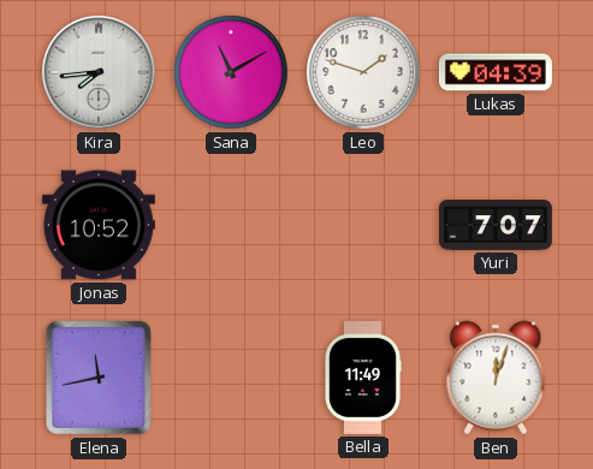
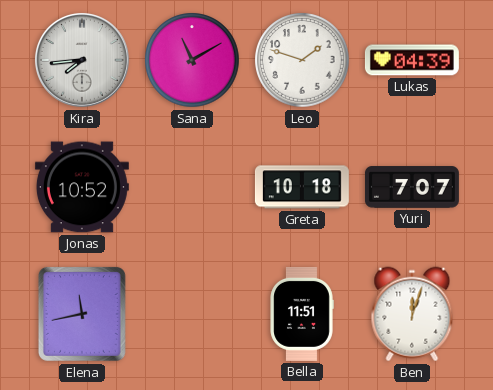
Greta: none -> 10:18 (302, 187)
Bella: 11:49 -> 11:51 (302, 314)
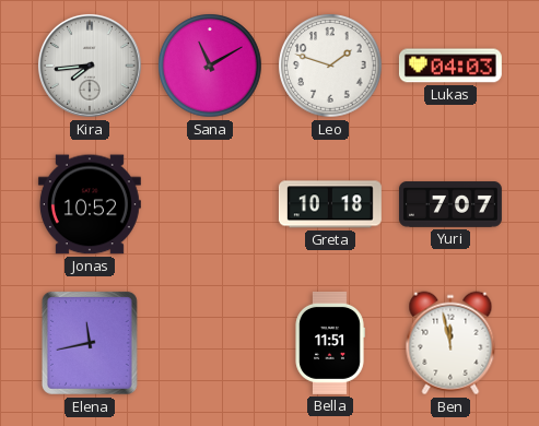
Lukas: 04:39 -> 04:03 (450, 66)
Ben: 12:03 -> 11:58 (450, 343)
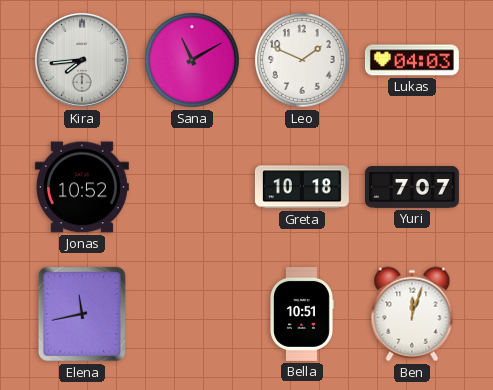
Leo: 1:48 -> 1:49 (302, 60)
Bella: 11:51 -> 10:51 (302, 314)
Ben: 11:58 -> 12:03 (412, 314)
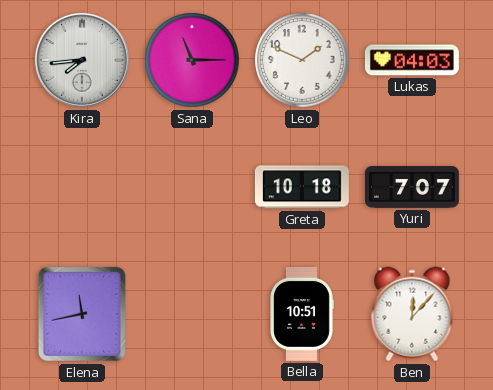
Sana: 11:10 -> 11:15 (192, 60)
Jonas: 10:52 -> none (82, 187)
Ben: 12:03 -> 12:07 (412, 314)
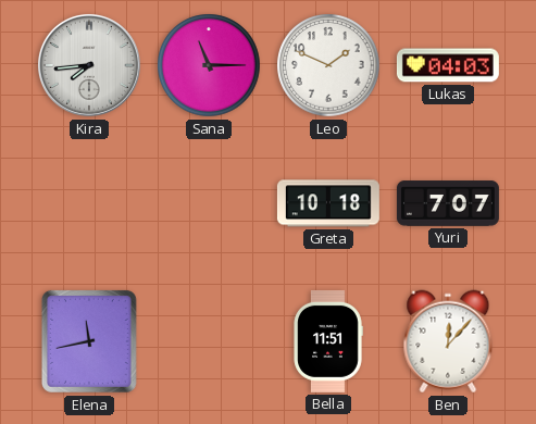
Bella: 10:51 -> 11:51 (328, 341)
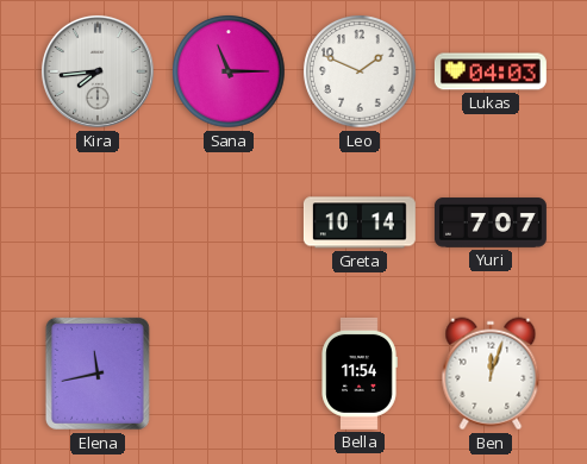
Greta: 10:18 -> 10:14 (360, 222)
Bella: 11:51 -> 11:54 (360, 374)
Ben: 12:07 -> 12:03 (491, 374)
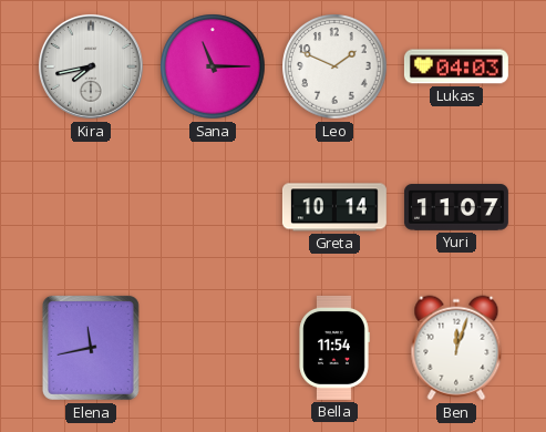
Kira: 7:44 -> 7:43 (91, 66)
Yuri: 7:07 -> 11:07 (456, 207)
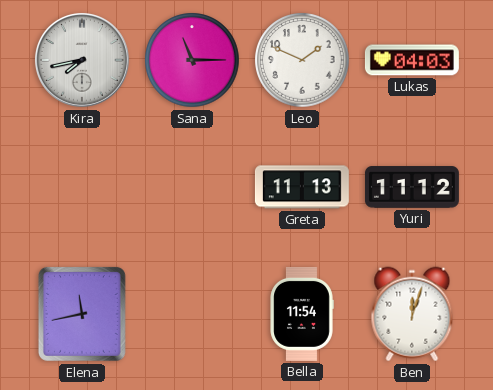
Greta: 10:14 -> 11:13 (302, 187)
Yuri: 11:07 -> 11:12 (412, 187)
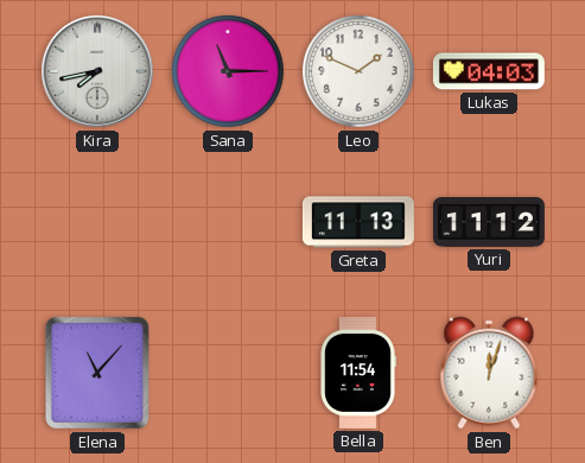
Elena: 11:43 -> 11:07 (97, 373)
